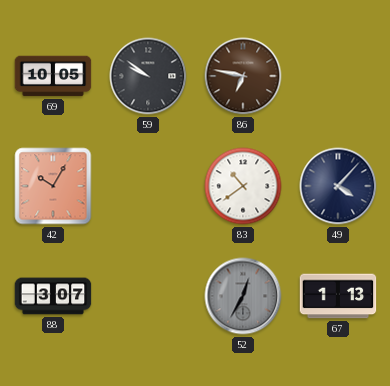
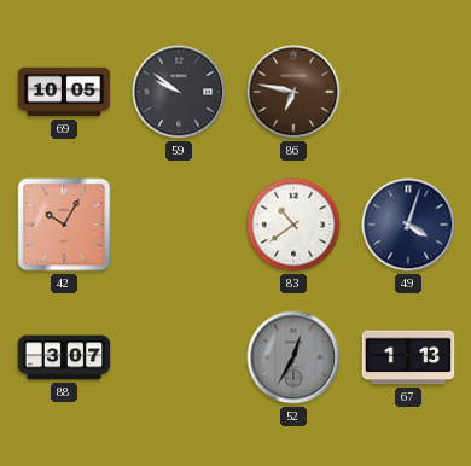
49: 4:07 -> 4:03 (408, 225)
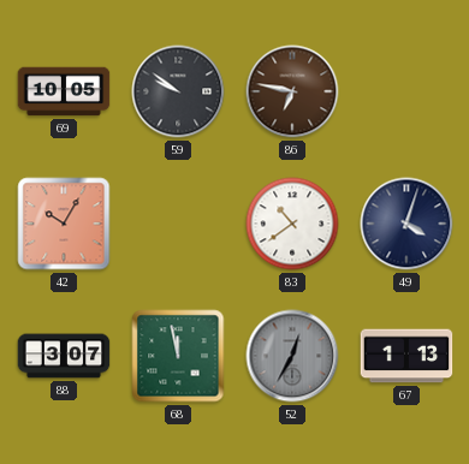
68: none -> 11:58 (178, 356)
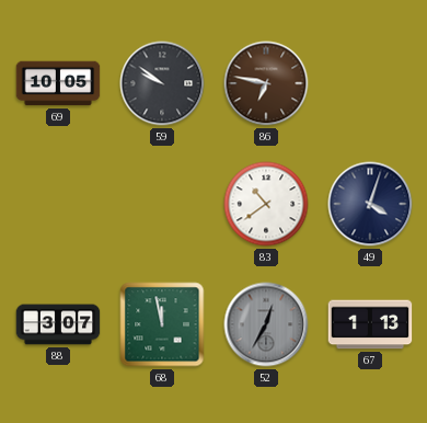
42: 10:05 -> none (64, 224)
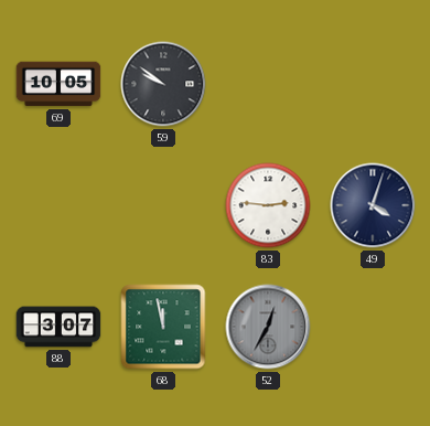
86: 6:47 -> none (266, 83)
83: 10:39 -> 2:46 (268, 205)
67: 1:13 -> none (370, 324)
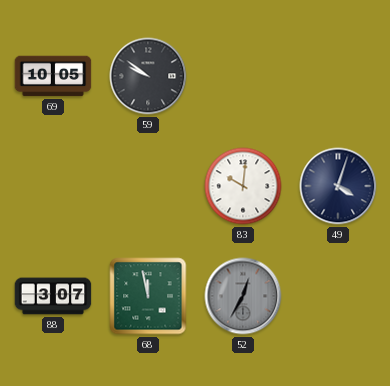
83: 2:46 -> 10:01 (243, 186)
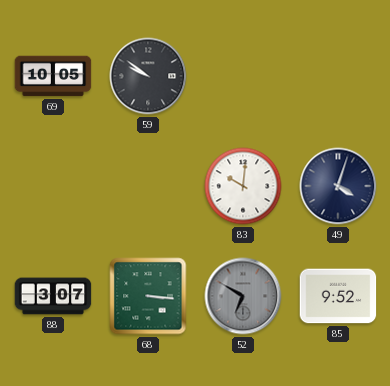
68: 11:58 -> 3:16 (148, 296)
52: 12:35 -> 6:50 (243, 296)
85: none -> 9:52 (338, 296)
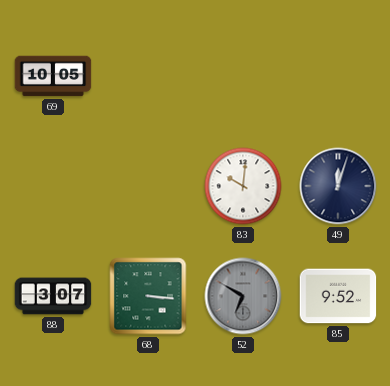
59: 9:51 -> none (148, 76)
49: 4:03 -> 12:03 (338, 186)
